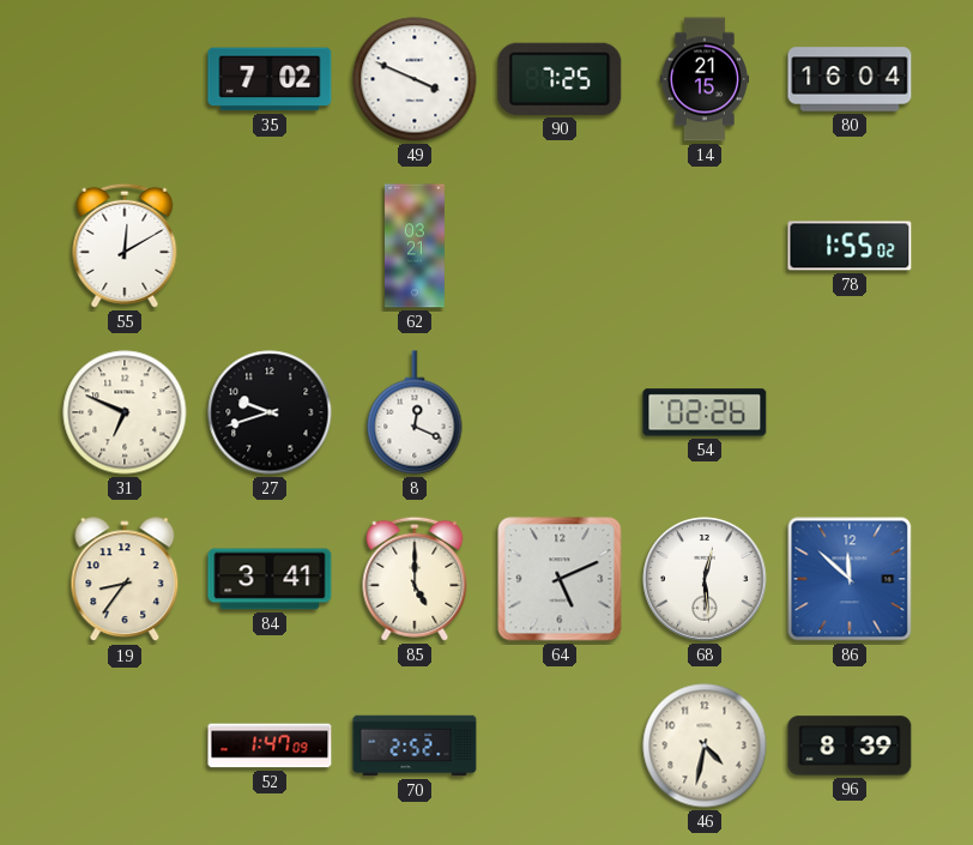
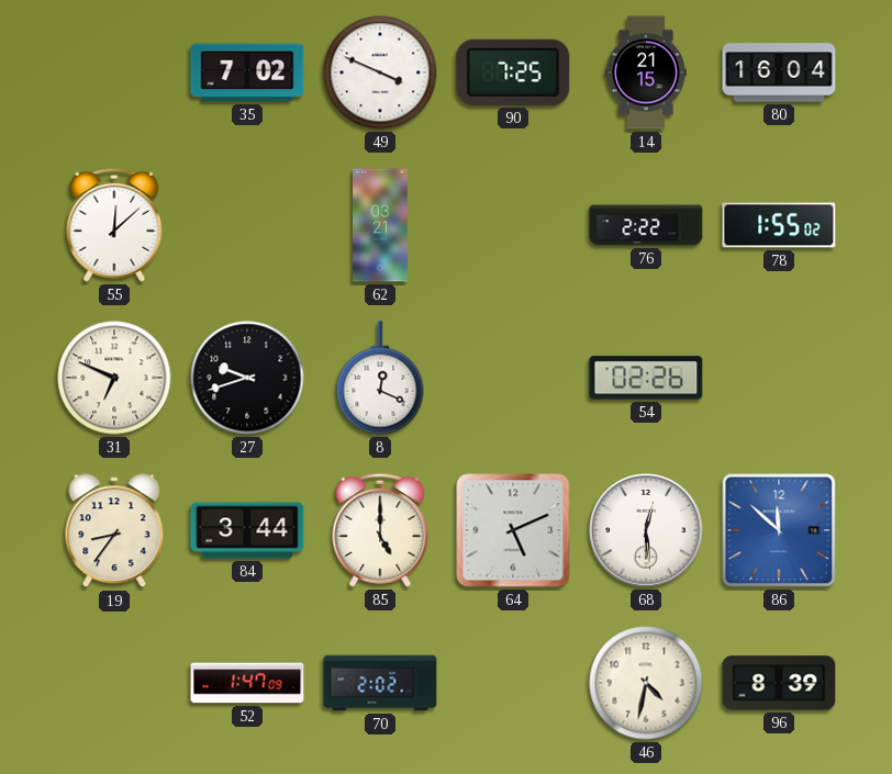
55: 12:10 -> 12:08 (114, 225)
76: none -> 2:22 (646, 225)
84: 3:41 -> 3:44 (247, 530)
70: 2:52 -> 2:02 (380, 683)
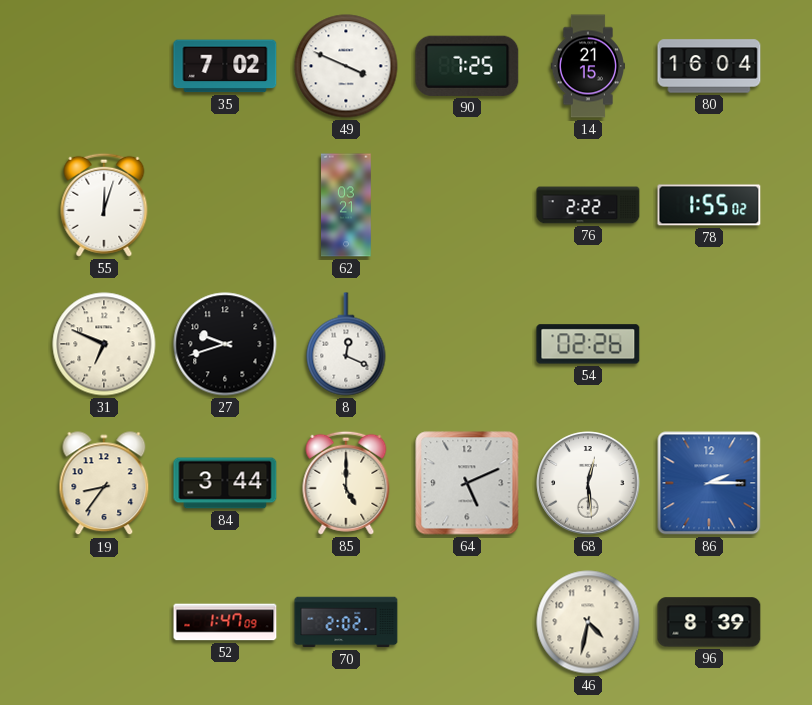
55: 12:08 -> 12:03 (104, 205)
86: 11:52 -> 2:15 (709, 483)
